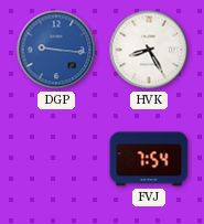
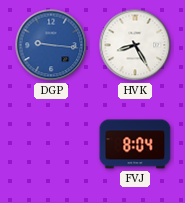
FVJ: 7:54 -> 8:04 (135, 144)
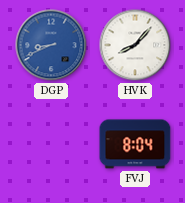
DGP: 9:16 -> 8:41 (51, 45)
HVK: 8:25 -> 8:07 (135, 45)
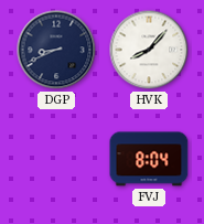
DGP dial: blue -> navy (56, 50)
